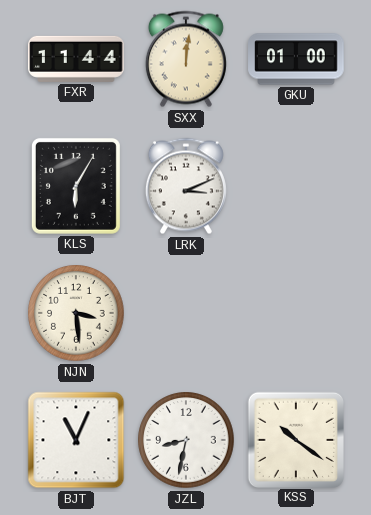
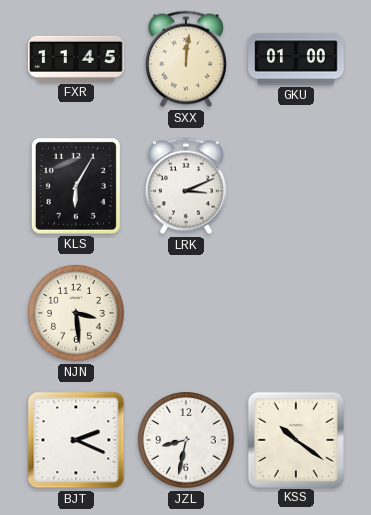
FXR: 11:44 -> 11:45 (76, 59)
BJT: 11:04 -> 2:19 (76, 440)
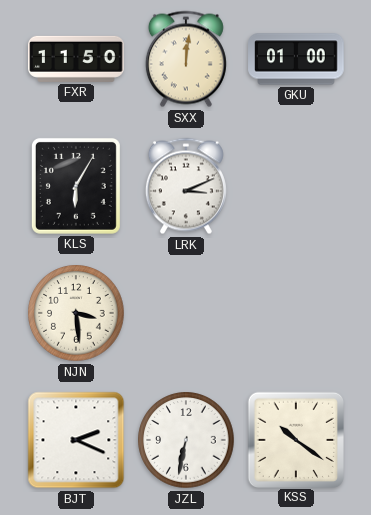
FXR: 11:45 -> 11:50 (76, 59)
JZL: 8:32 -> 6:32 (186, 440)
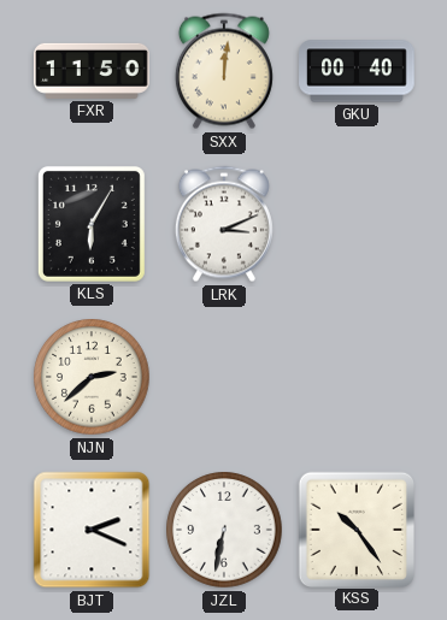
GKU: 01:00 -> 00:40 (357, 71)
NJN: 3:29 -> 2:38 (92, 377)
KSS: 10:21 -> 10:24 (355, 529)
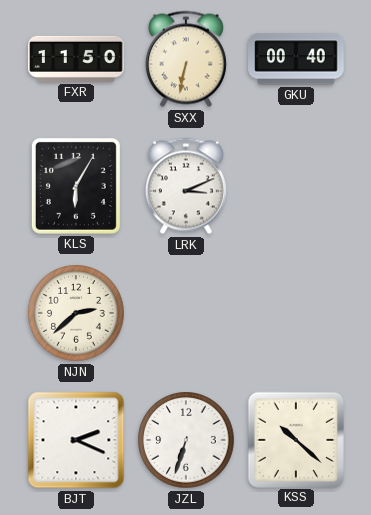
SXX: 12:01 -> 6:32 (186, 59)
JZL: 6:32 -> 6:33 (186, 440)
KSS: 10:24 -> 10:22 (295, 439)
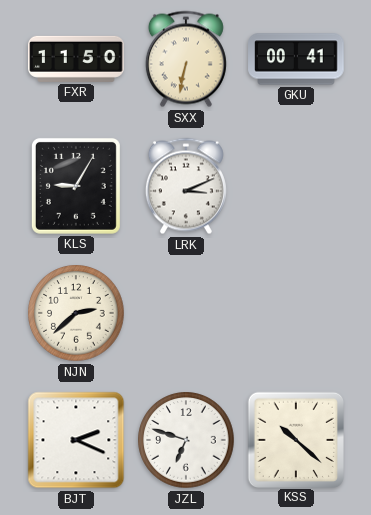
GKU: 00:40 -> 00:41 (296, 59)
KLS: 6:05 -> 9:05 (76, 186)
JZL: 6:33 -> 6:48 (186, 440)
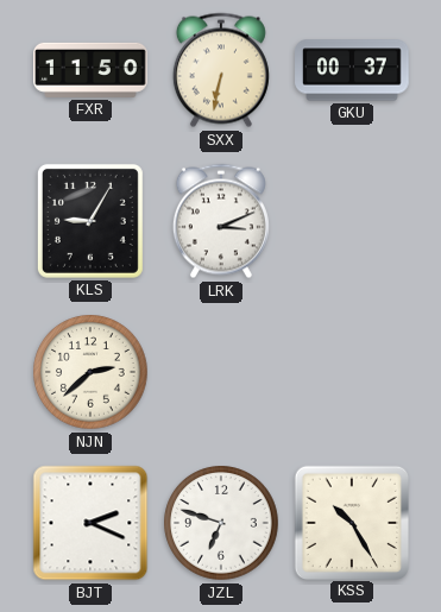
GKU: 00:41 -> 00:37 (352, 70)
KSS: 10:22 -> 10:25 (351, 522)
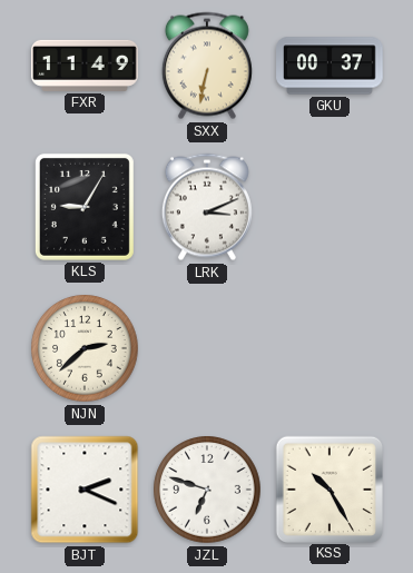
FXR: 11:50 -> 11:49 (85, 66)
